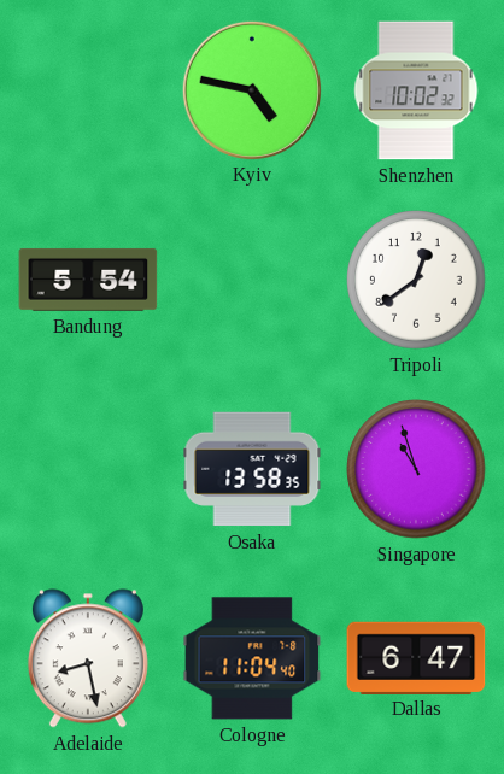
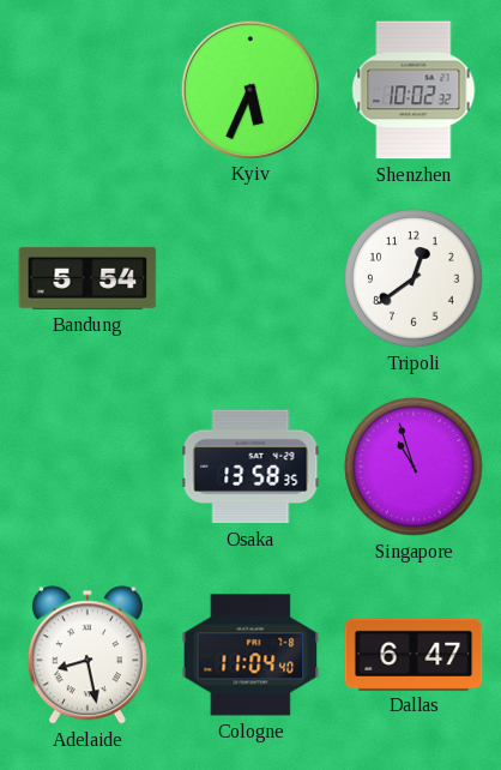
Kyiv: 4:47 -> 5:34 (249, 89)
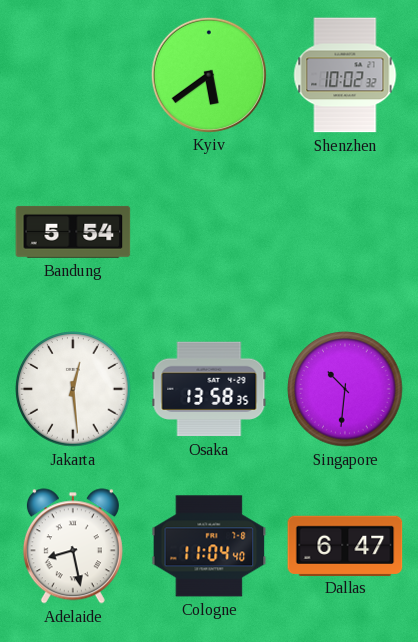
Kyiv: 5:34 -> 5:39 (208, 74)
Tripoli: 12:39 -> none (414, 278)
Jakarta: none -> 12:29 (73, 389)
Singapore: 10:57 -> 10:31 (345, 389)
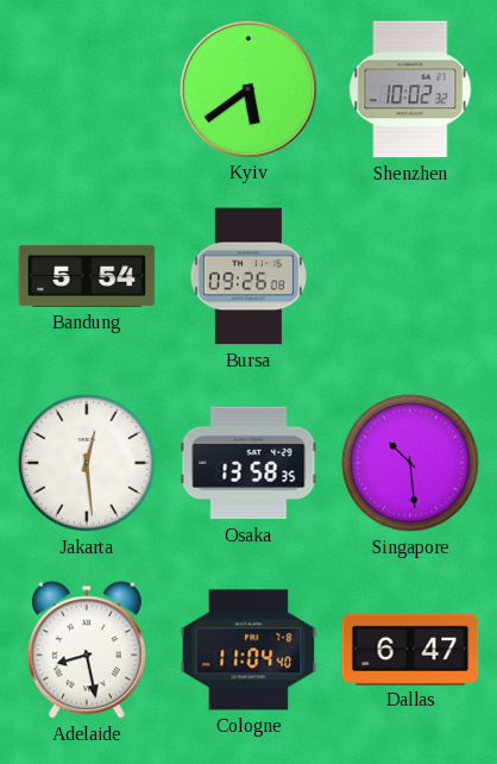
Bursa: none -> 09:26 (248, 276)
Singapore: 10:31 -> 10:29 (410, 463)
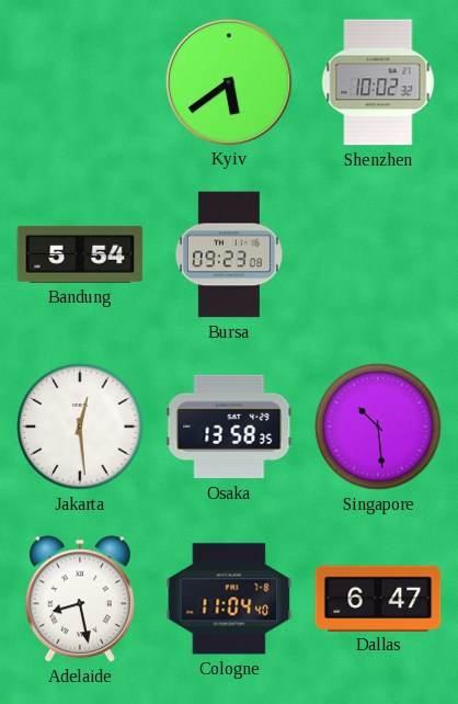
Bursa: 09:26 -> 09:23 (229, 254)
